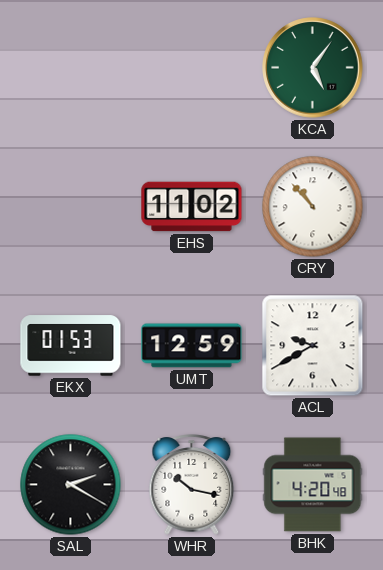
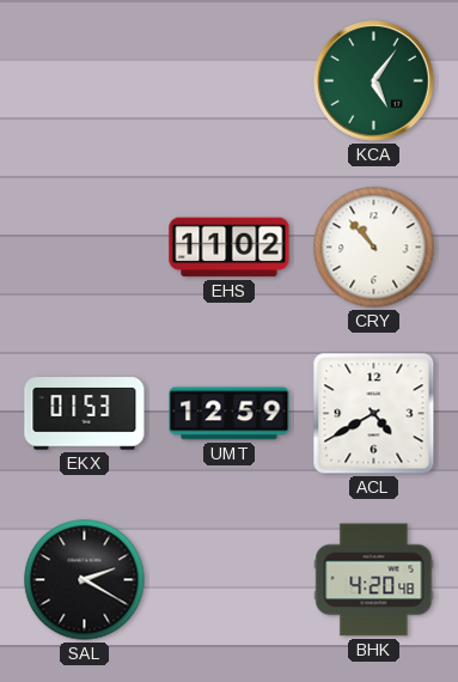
ACL: 9:40 -> 4:40 (374, 414)
WHR: 10:17 -> none (192, 485)
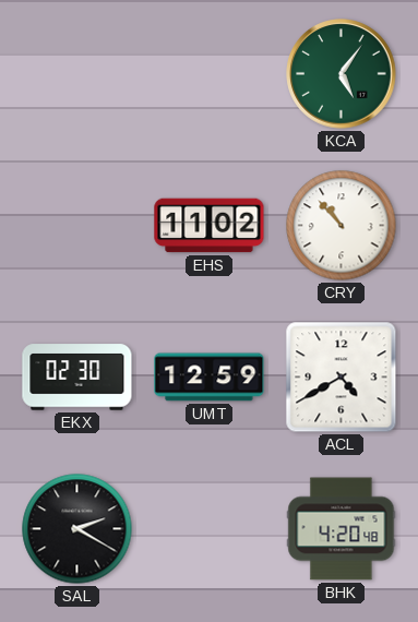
EKX: 01:53 -> 02:30 (77, 378)
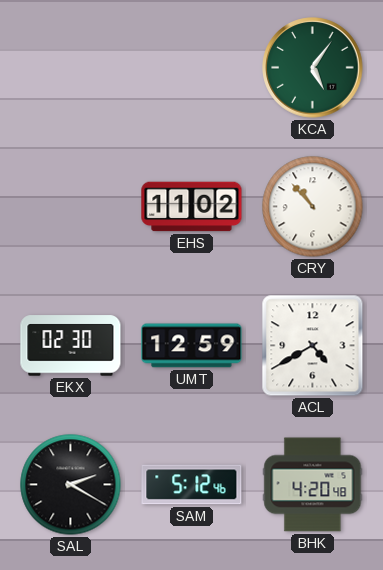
SAM: none -> 5:12 (192, 485)
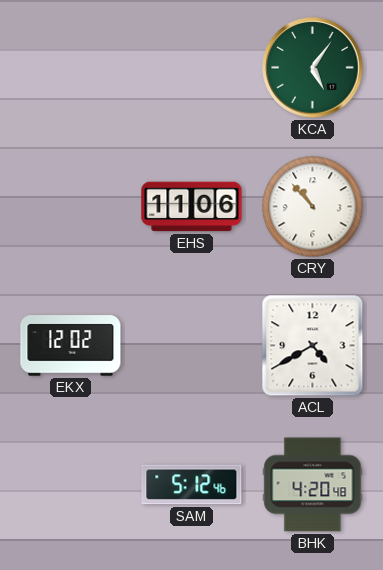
EHS: 11:02 -> 11:06 (192, 207)
EKX: 02:30 -> 12:02 (71, 346)
UMT: 12:59 -> none (192, 346)
SAL: 2:20 -> none (71, 485)
